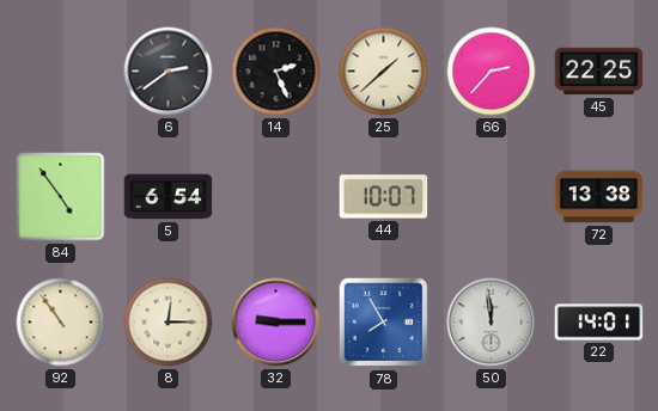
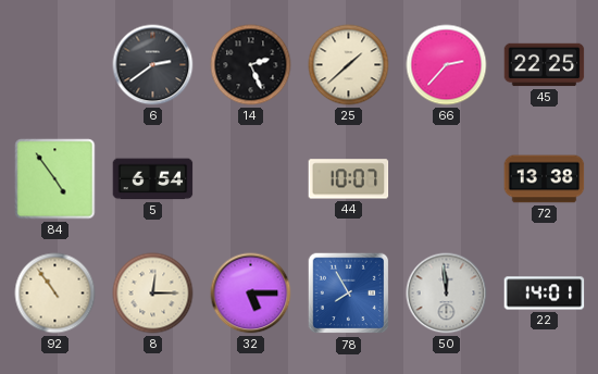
32: 9:15 -> 5:15 (251, 294)
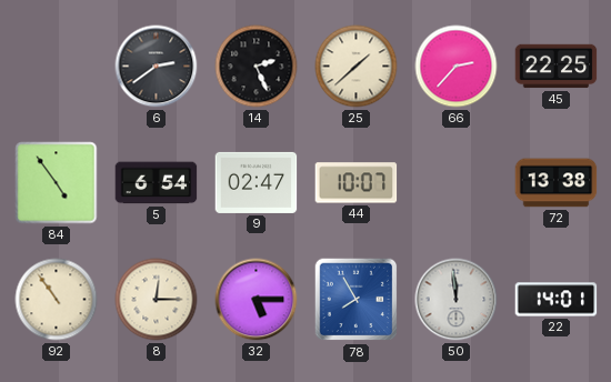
9: none -> 02:47 (257, 182)
